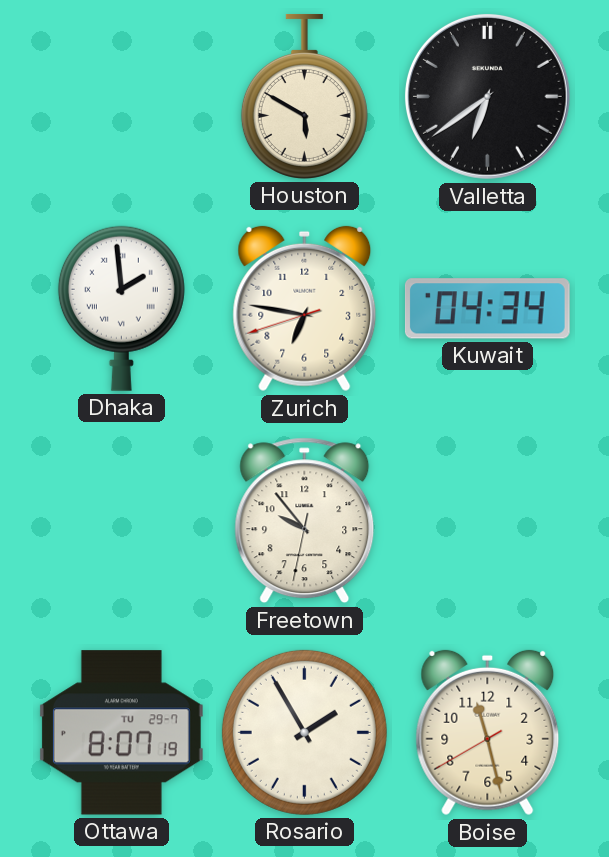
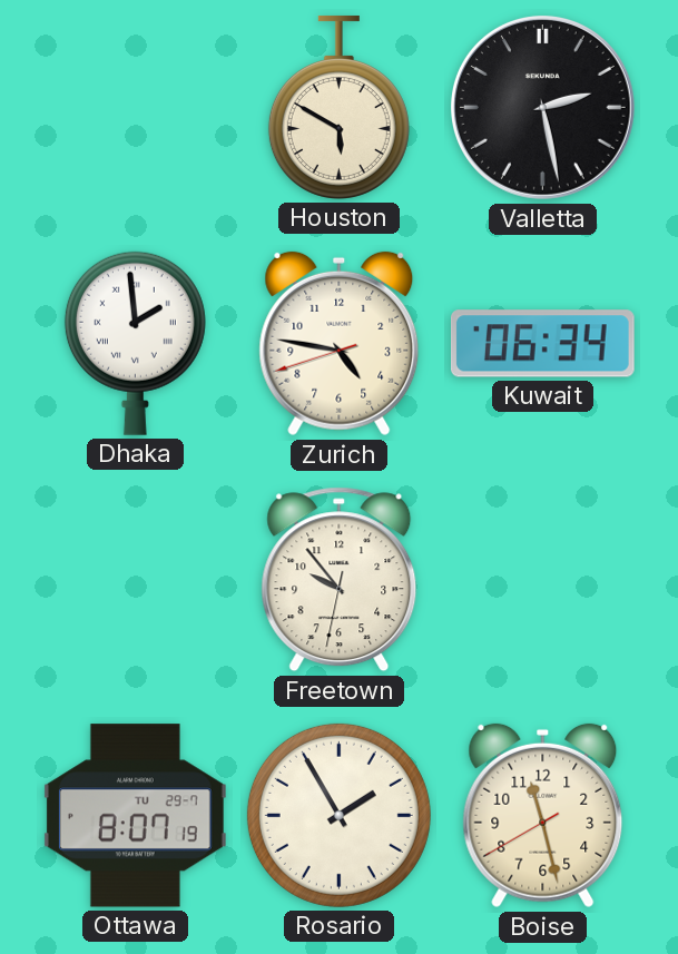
Valletta: 6:39 -> 2:28 (542, 107)
Zurich: 6:46 -> 4:46 (340, 344)
Kuwait: 04:34 -> 06:34 (542, 344)
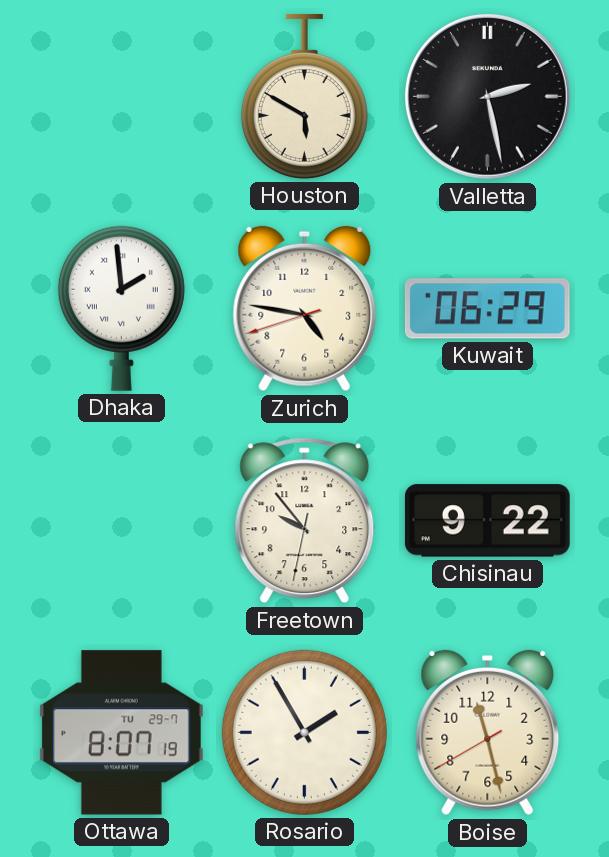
Kuwait: 06:34 -> 06:29 (487, 309)
Chisinau: none -> 9:22 (487, 521)
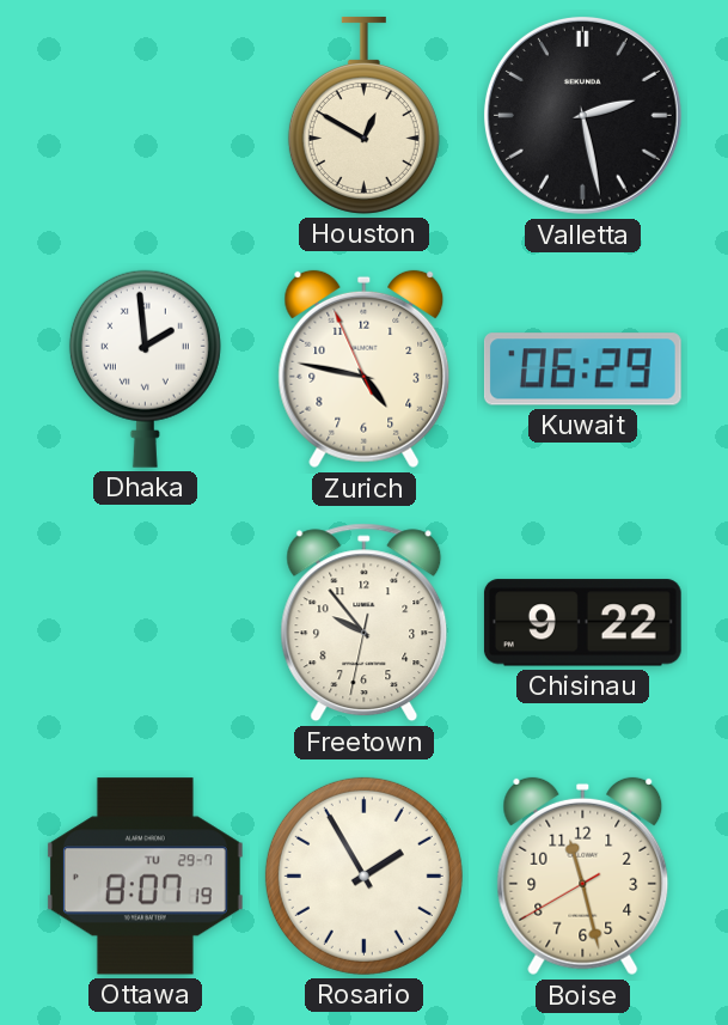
Houston: 5:50 -> 12:50 (363, 115)
Zurich: 4:46:42 -> 4:46:56 (365, 370)
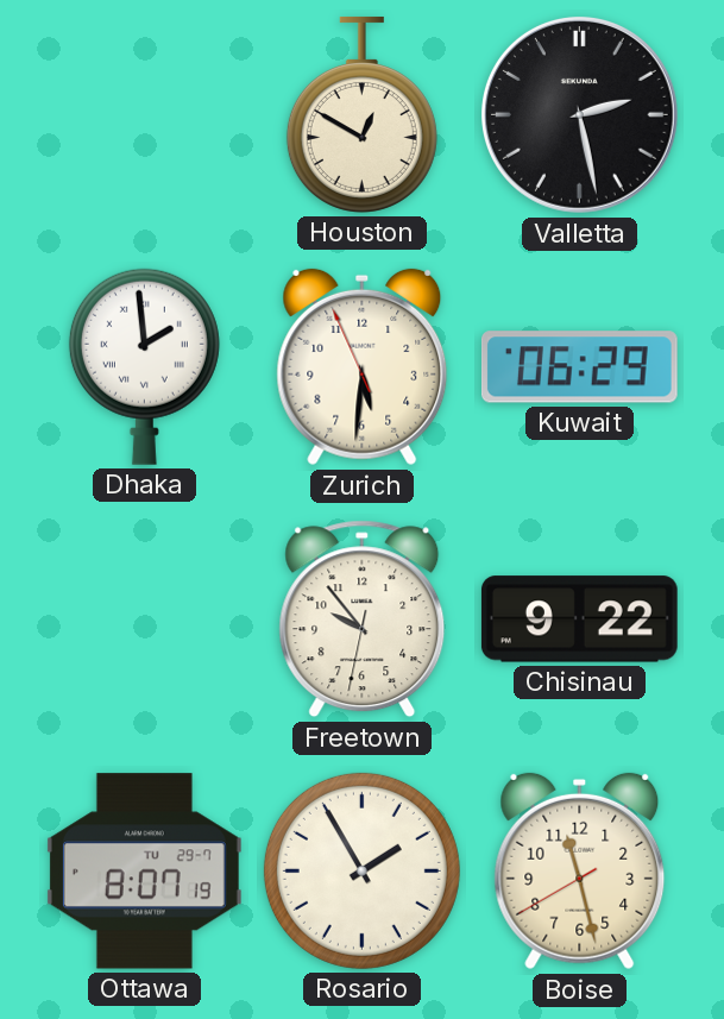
Zurich: 4:46 -> 5:30 (363, 367)
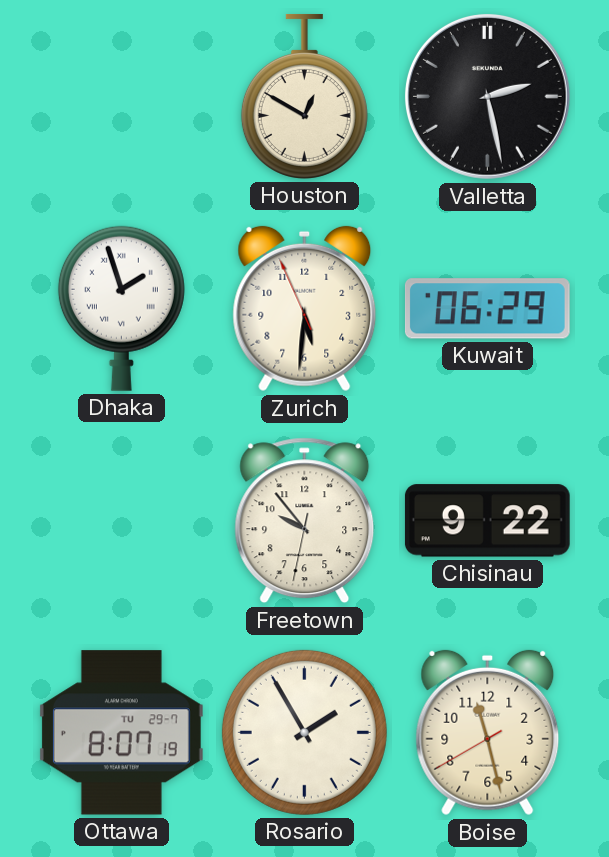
Dhaka: 1:59 -> 1:57 (121, 308)
